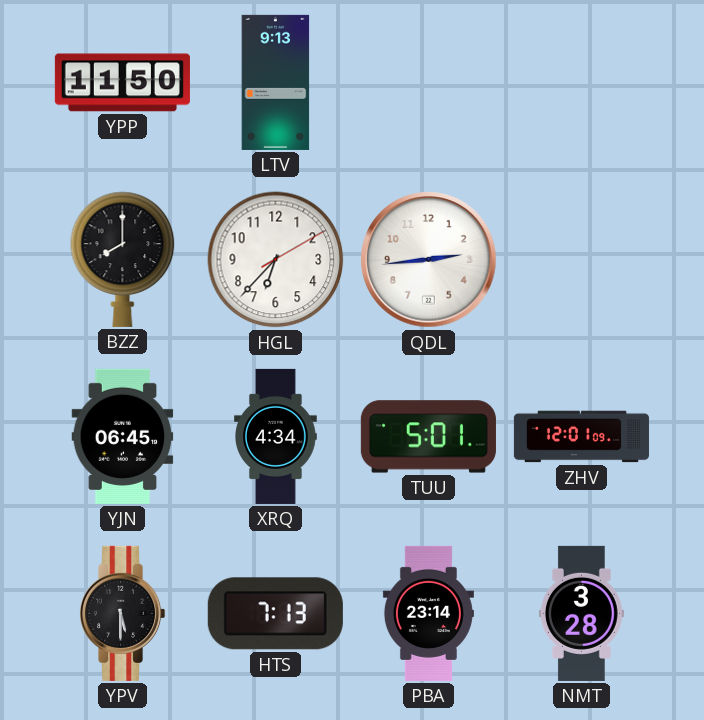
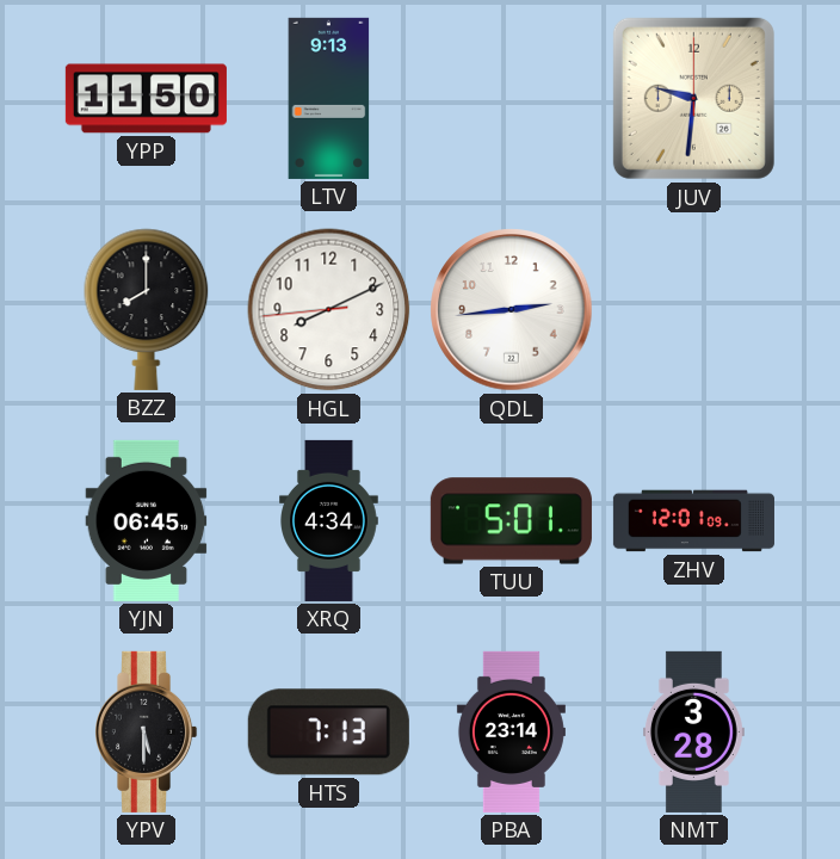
JUV: none -> 9:31 (693, 98)
HGL: 6:37 -> 8:10 (329, 310)
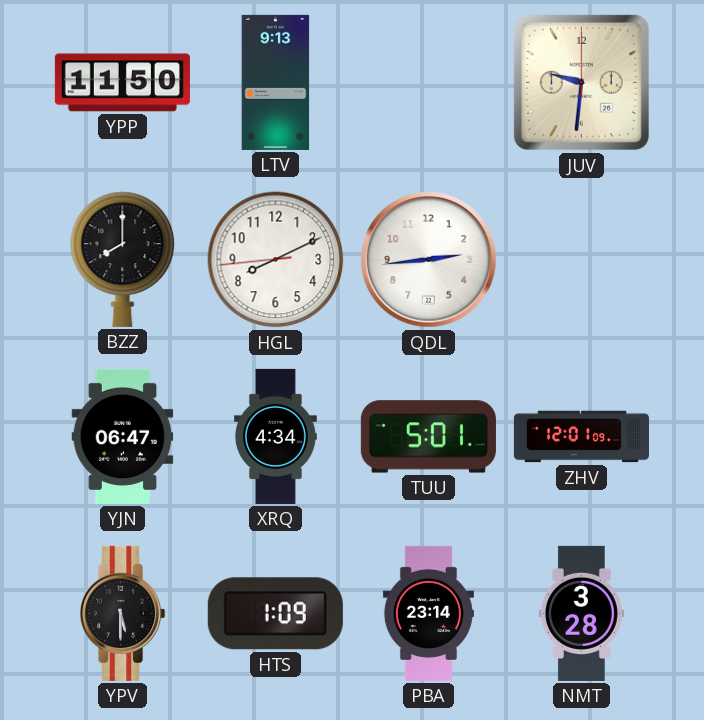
YJN: 06:45 -> 06:47 (123, 436)
HTS: 7:13 -> 1:09 (275, 614)
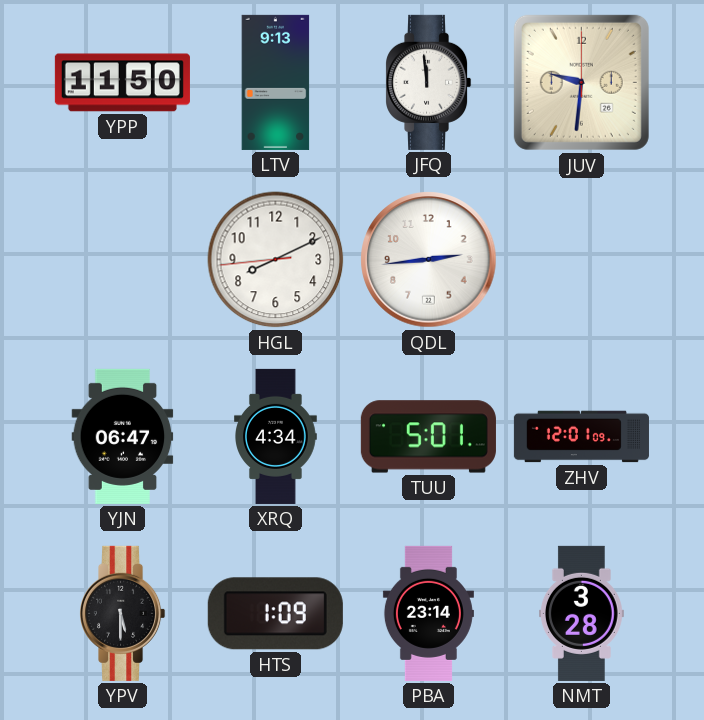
JFQ: none -> 11:59 (429, 82)
BZZ: 8:00 -> none (123, 259)
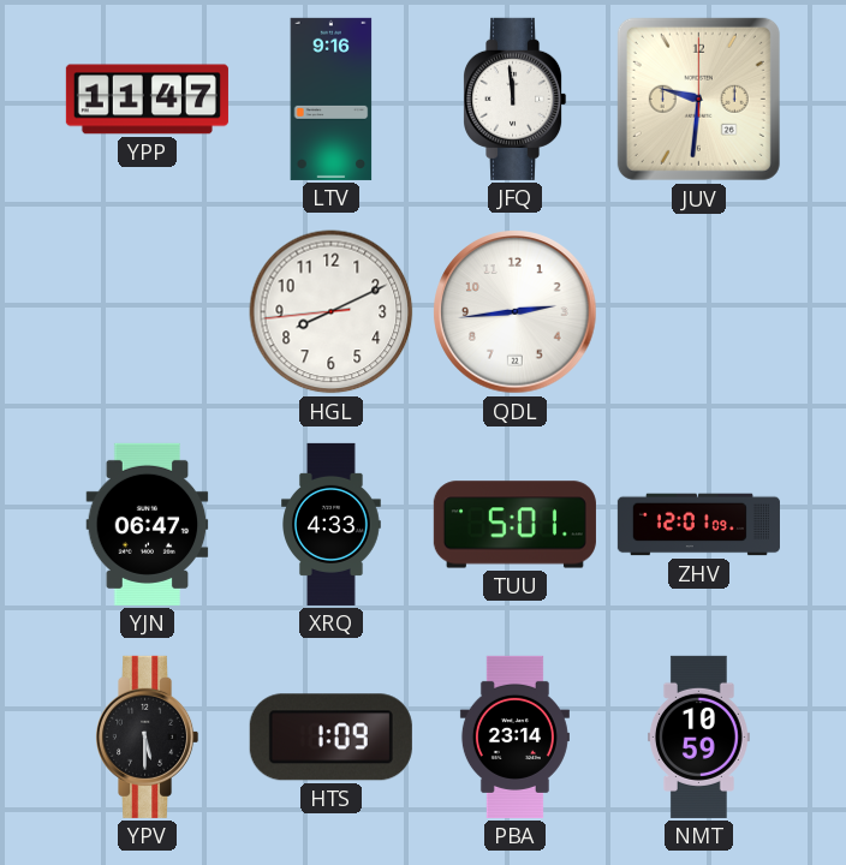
YPP: 11:50 -> 11:47 (147, 100)
LTV: 9:13 -> 9:16 (332, 99)
XRQ: 4:34 -> 4:33 (332, 524)
NMT: 3:28 -> 10:59 (699, 736)
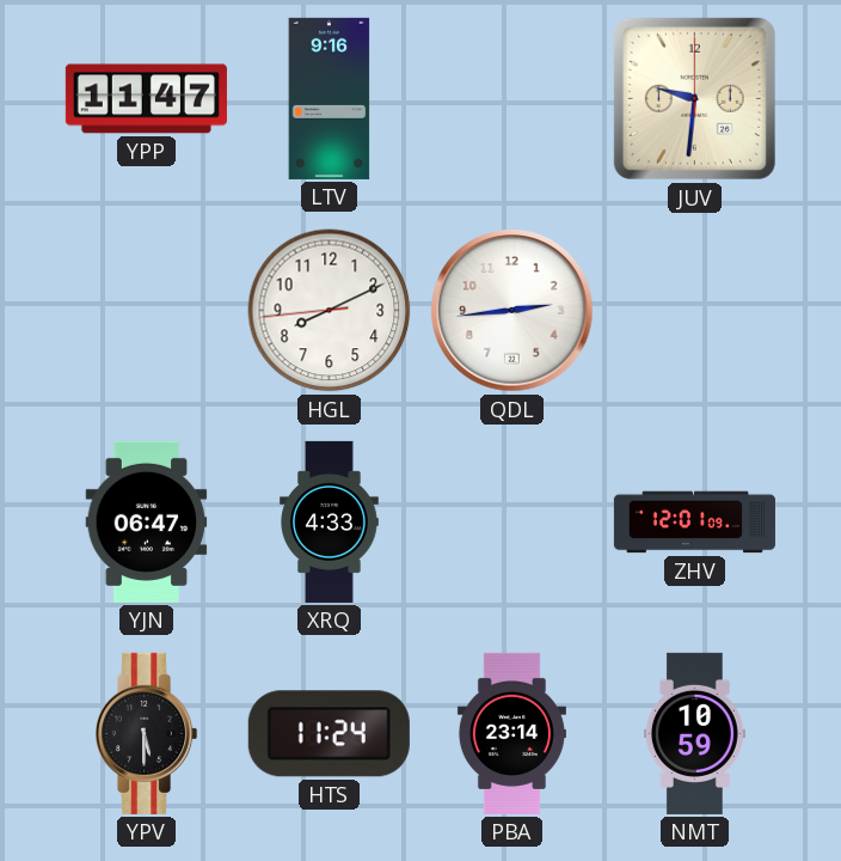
JFQ: 11:59 -> none (516, 99)
TUU: 5:01 -> none (514, 525)
HTS: 1:09 -> 11:24 (329, 734)
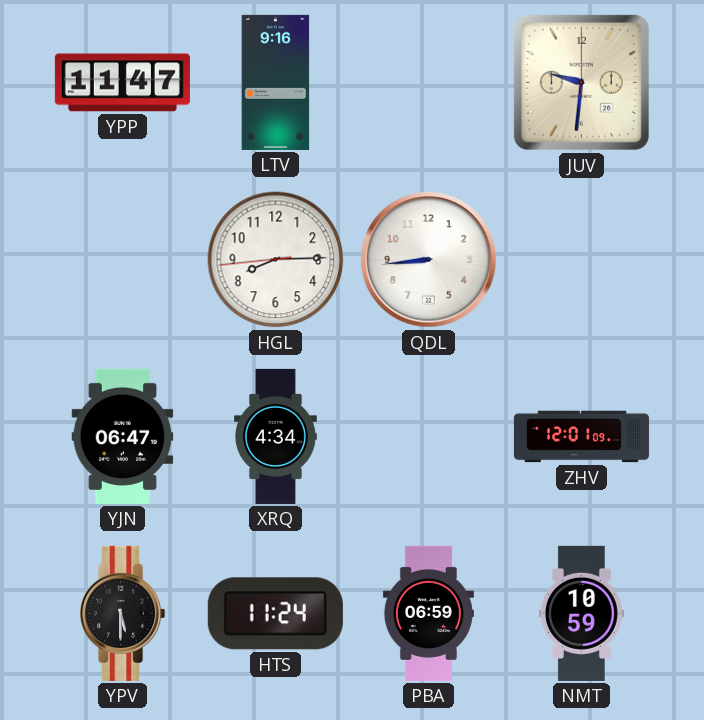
HGL: 8:10 -> 8:14 (276, 260)
QDL: 2:44 -> 8:44 (429, 260)
XRQ: 4:33 -> 4:34 (276, 436)
PBA: 23:14 -> 06:59 (428, 613)
